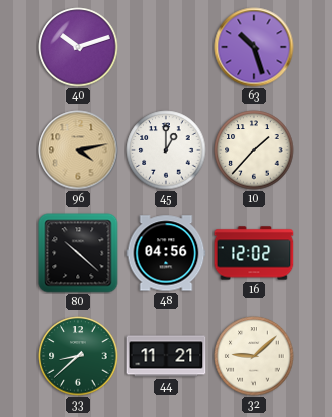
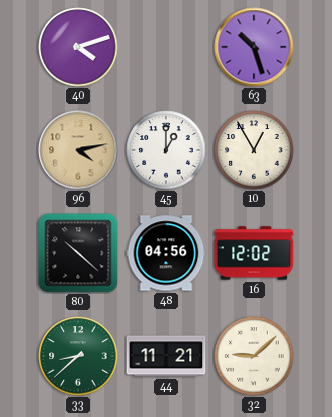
40: 10:12 -> 4:12 (78, 47)
10: 1:37 -> 12:55 (254, 150)
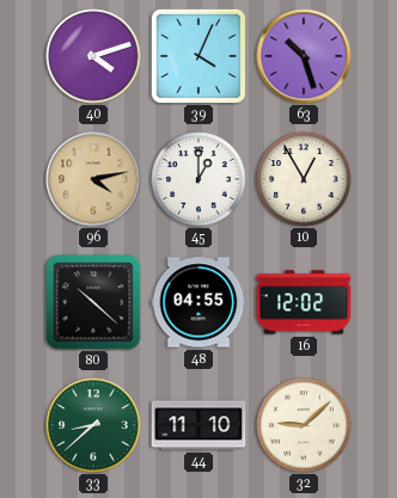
39: none -> 4:04 (197, 55)
48: 04:56 -> 04:55 (198, 302)
44: 11:21 -> 11:10 (198, 425)
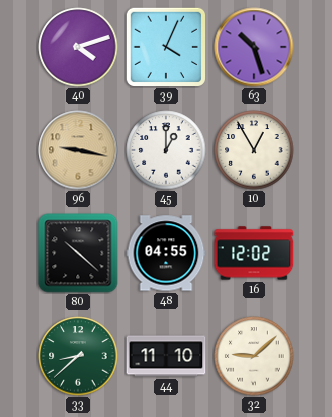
96: 4:13 -> 9:17 (78, 150)
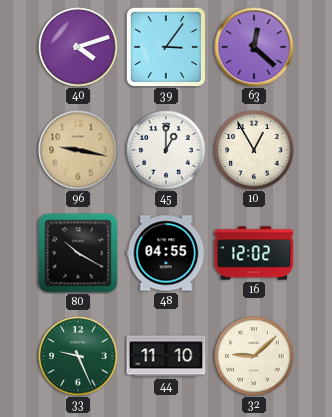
39: 4:04 -> 3:06 (165, 46)
63: 10:27 -> 12:22 (254, 47)
80: 10:22 -> 10:20 (78, 253)
33: 8:38 -> 9:26 (78, 356)
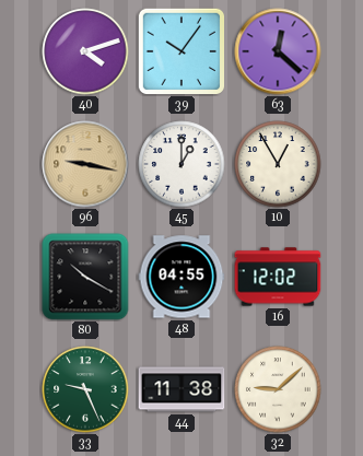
39: 3:06 -> 10:06 (180, 50)
44: 11:10 -> 11:38 (181, 389)
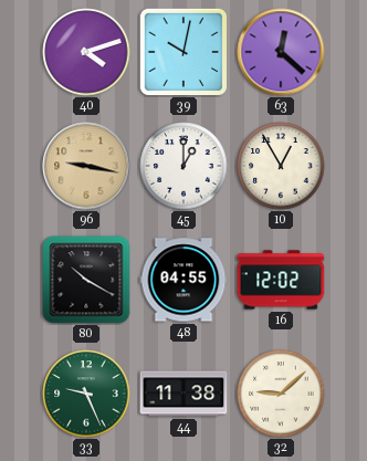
39: 10:06 -> 10:02 (182, 51)
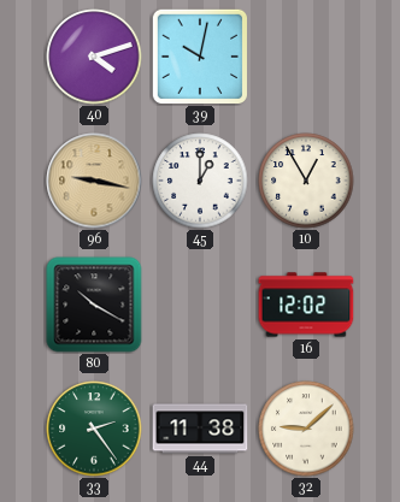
63: 12:22 -> none (281, 52)
48: 04:55 -> none (183, 280)
33: 9:26 -> 2:24 (94, 429)
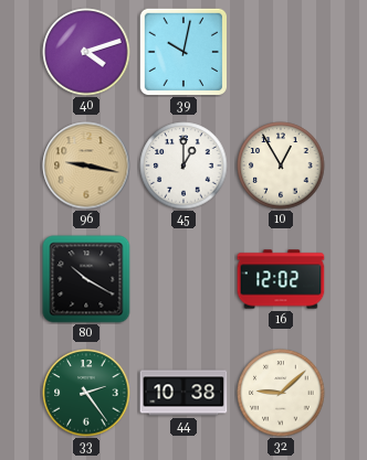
44: 11:38 -> 10:38 (183, 393)
